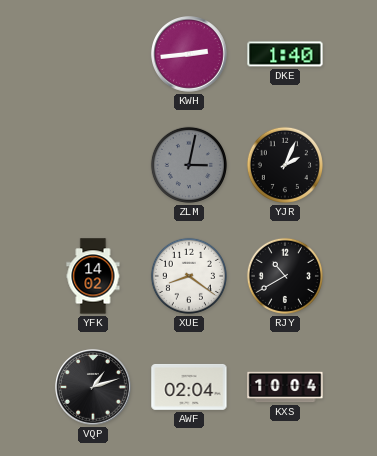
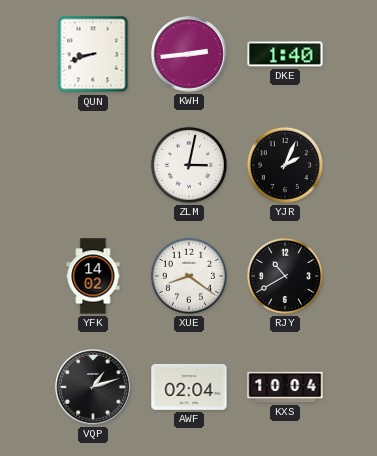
QUN: none -> 8:42 (93, 54)
ZLM dial: grey -> white (189, 165)
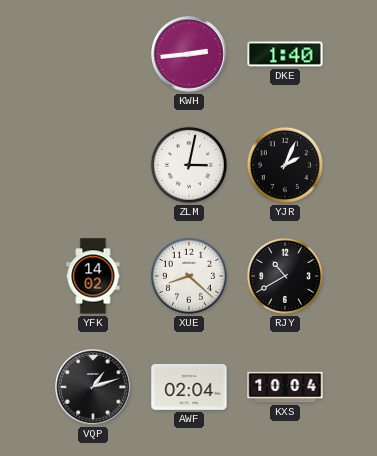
QUN: 8:42 -> none (93, 54)
XUE: 8:21 -> 8:22 (189, 276)
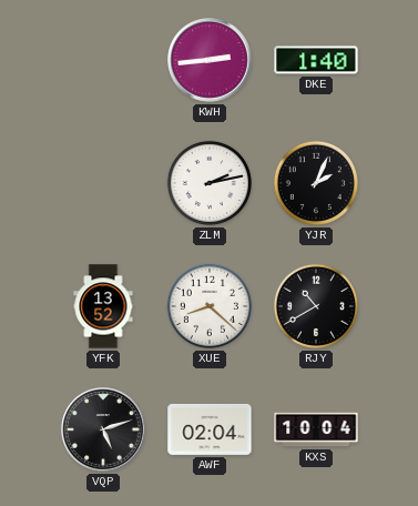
ZLM: 3:02 -> 2:13 (210, 183)
YFK: 14:02 -> 13:52 (103, 306)
VQP: 1:12 -> 5:12 (104, 431)
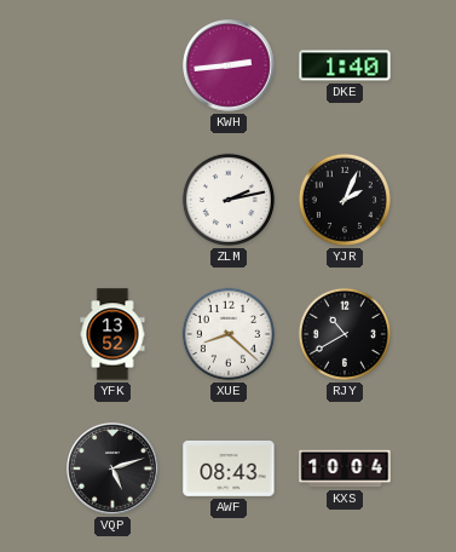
AWF: 02:04 -> 08:43 (229, 468)
